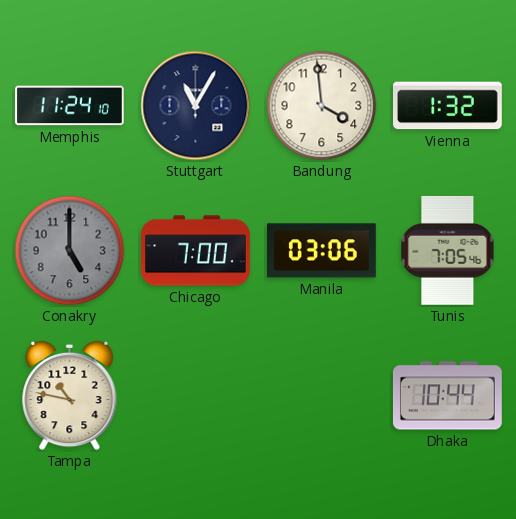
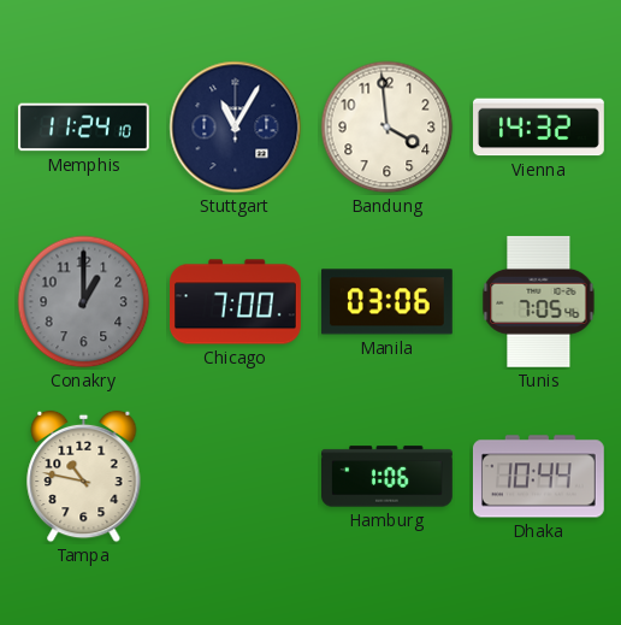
Vienna: 1:32 -> 14:32 (539, 128)
Conakry: 5:00 -> 1:00 (84, 302)
Hamburg: none -> 1:06 (388, 477)
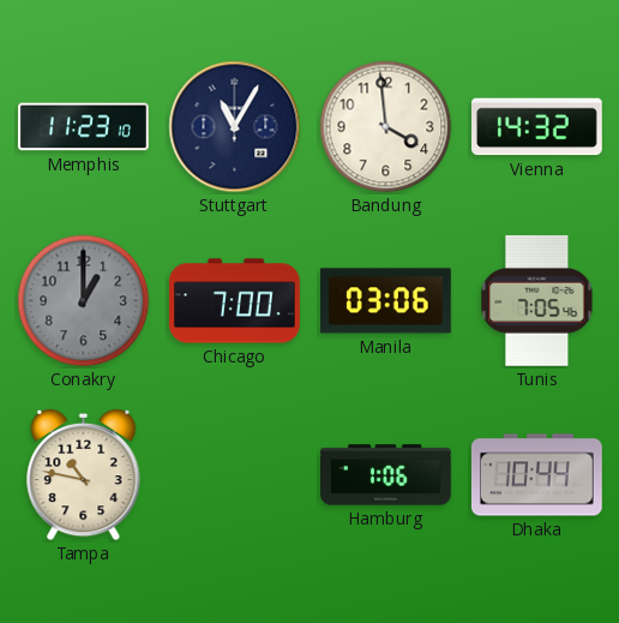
Memphis: 11:24 -> 11:23 (84, 127)
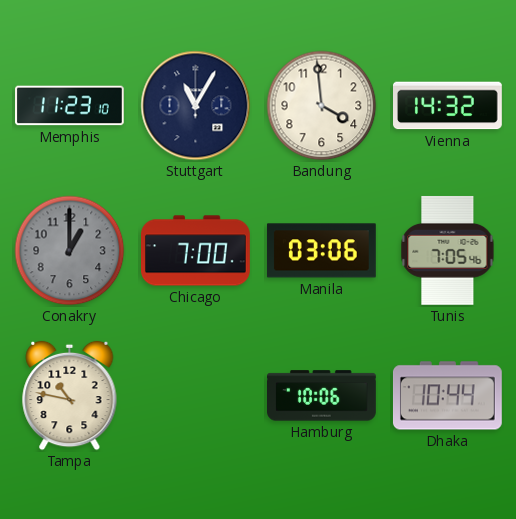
Hamburg: 1:06 -> 10:06 (322, 396)
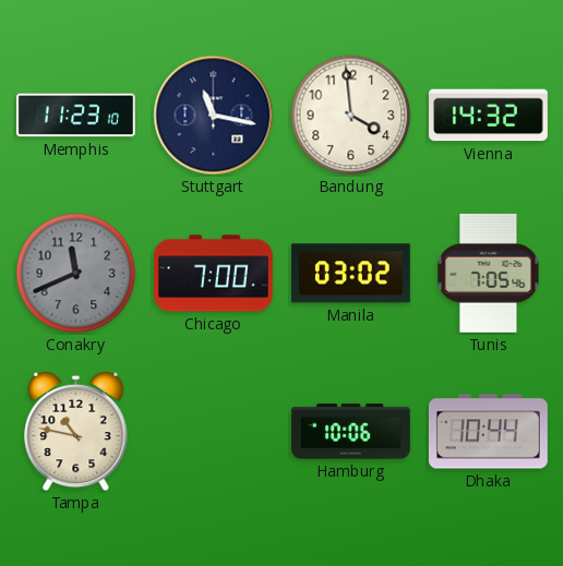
Stuttgart: 11:05 -> 11:17 (214, 116)
Conakry: 1:00 -> 11:41 (76, 274)
Manila: 03:06 -> 03:02 (350, 274)
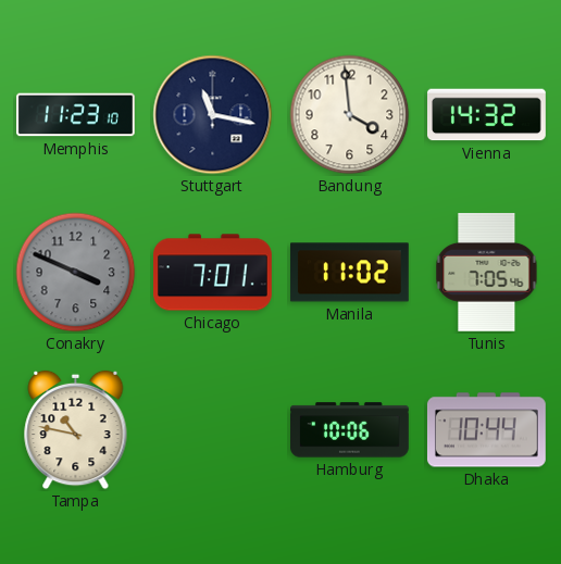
Conakry: 11:41 -> 3:49 (76, 273)
Chicago: 7:00 -> 7:01 (213, 273)
Manila: 03:02 -> 11:02 (349, 273)
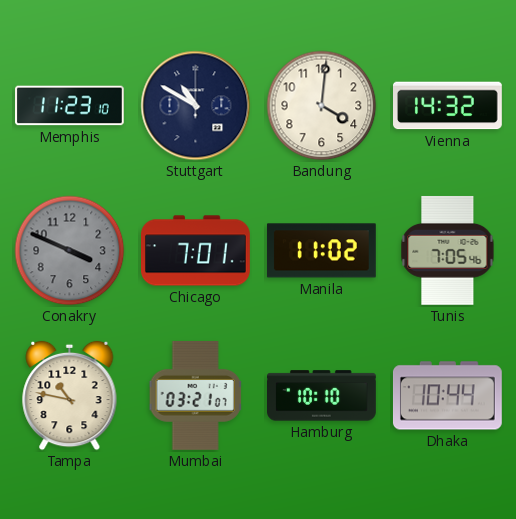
Stuttgart: 11:17 -> 10:50 (196, 106)
Bandung: 3:59 -> 4:01 (322, 106)
Mumbai: none -> 03:21 (195, 395)
Hamburg: 10:06 -> 10:10 (322, 396)
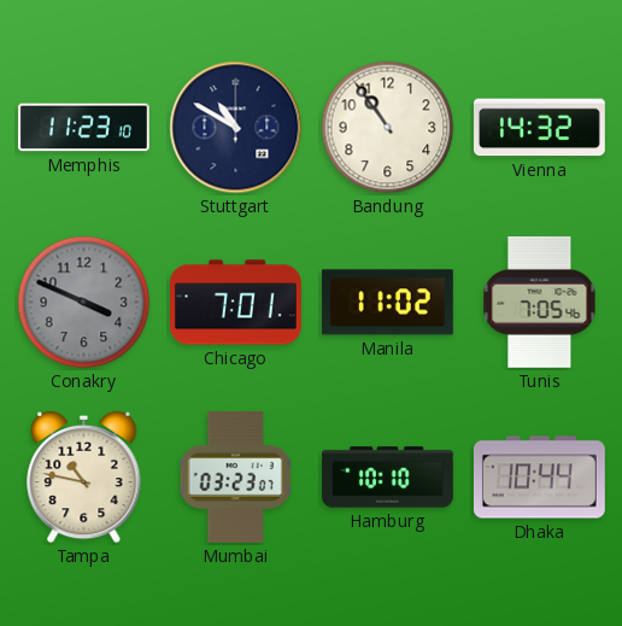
Bandung: 4:01 -> 10:54 (388, 128)
Mumbai: 03:21 -> 03:23 (235, 476)
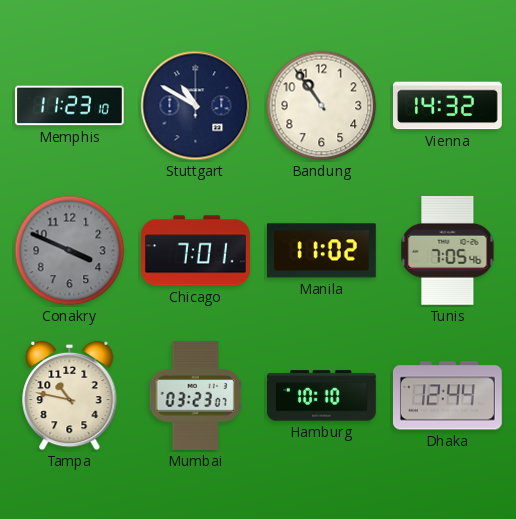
Dhaka: 10:44 -> 12:44 (447, 396)
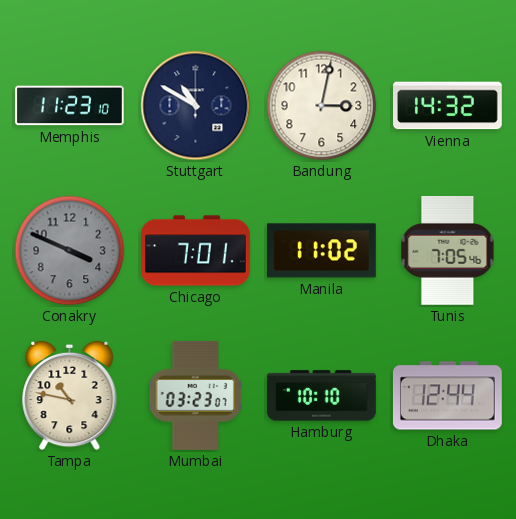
Bandung: 10:54 -> 3:02 (322, 106)
